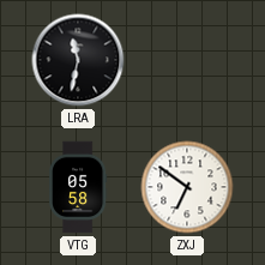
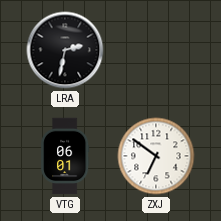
LRA: 11:32 -> 2:32 (65, 50)
VTG: 05:58 -> 06:01 (66, 156)
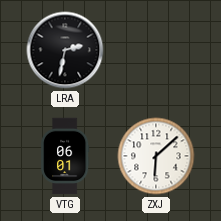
ZXJ: 6:51 -> 6:08 (156, 156)
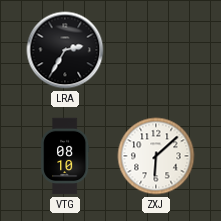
LRA: 2:32 -> 2:35 (65, 50)
VTG: 06:01 -> 08:10 (66, 156)
